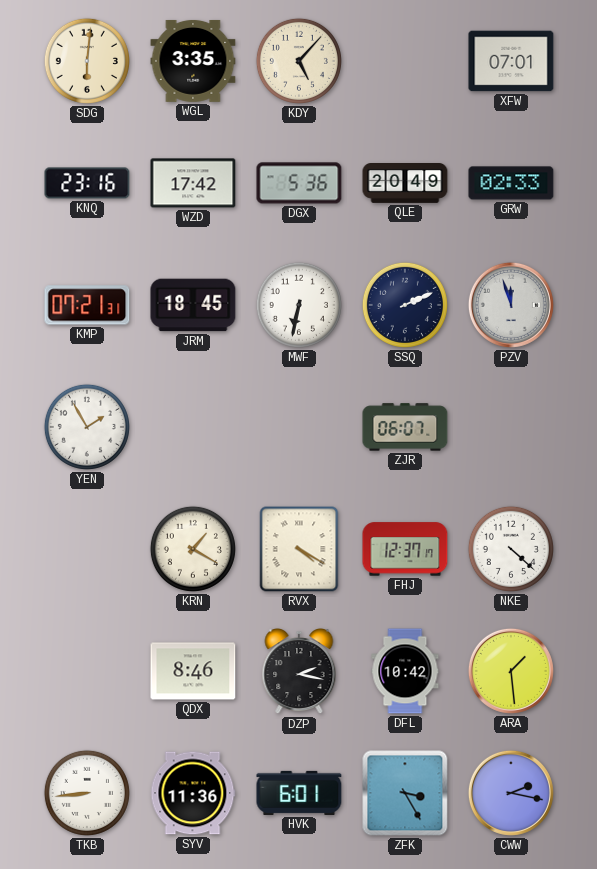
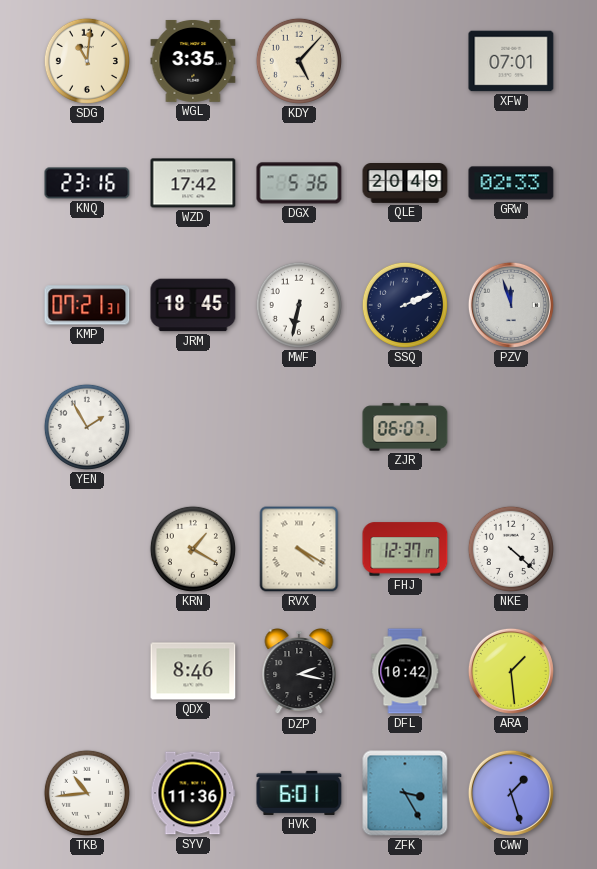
SDG: 6:01 -> 11:01 (87, 61)
TKB: 8:44 -> 10:44 (87, 793)
CWW: 2:17 -> 1:27 (511, 793)
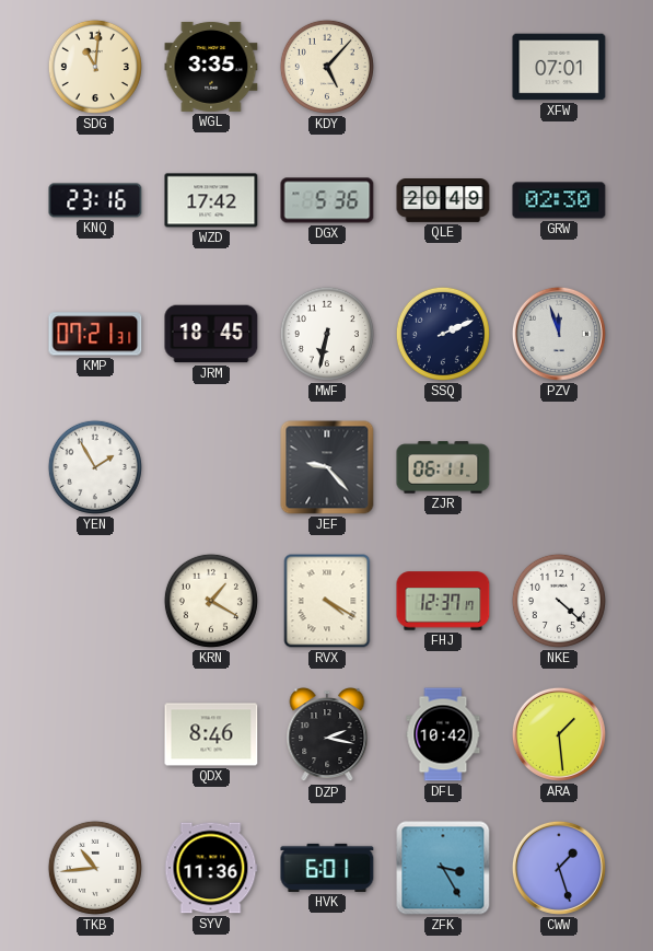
GRW: 02:33 -> 02:30 (559, 200)
JEF: none -> 9:23 (327, 467)
ZJR: 06:07 -> 06:11 (443, 467)
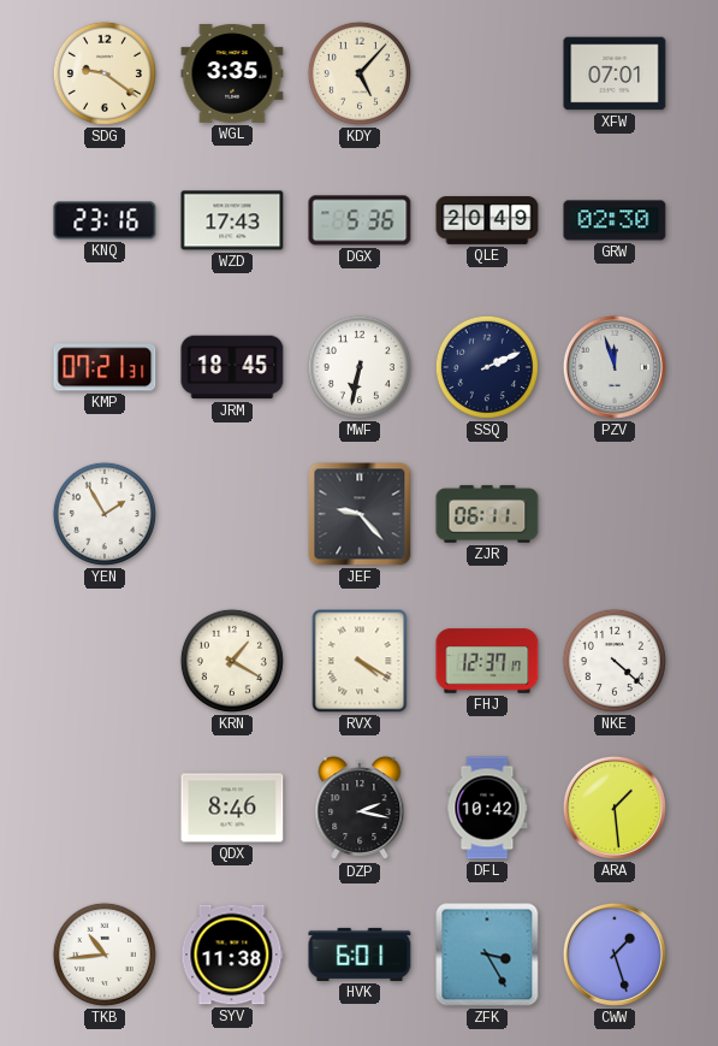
SDG: 11:01 -> 9:21 (105, 73)
WZD: 17:42 -> 17:43 (232, 220)
SYV: 11:36 -> 11:38 (232, 955)
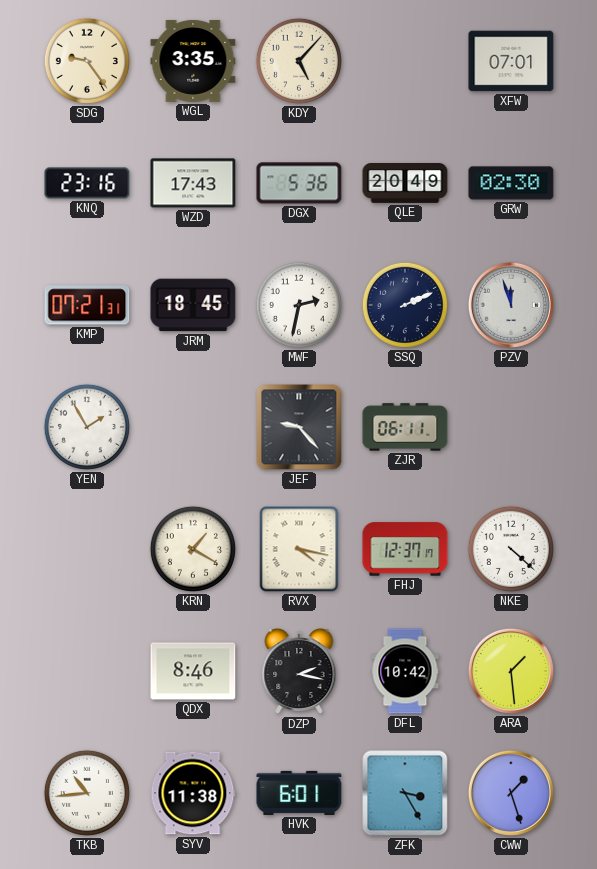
SDG: 9:21 -> 9:24 (87, 61)
MWF: 6:32 -> 2:32 (299, 305)
RVX: 4:20 -> 4:17 (299, 549)
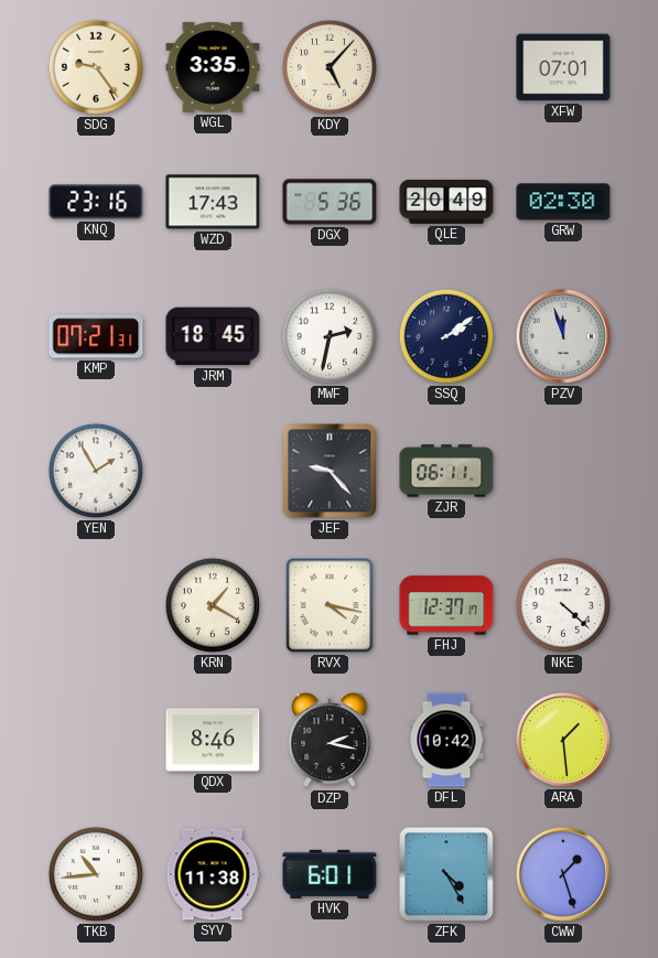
SSQ: 2:11 -> 2:09 (446, 336)
ZFK: 3:25 -> 4:25 (446, 874)
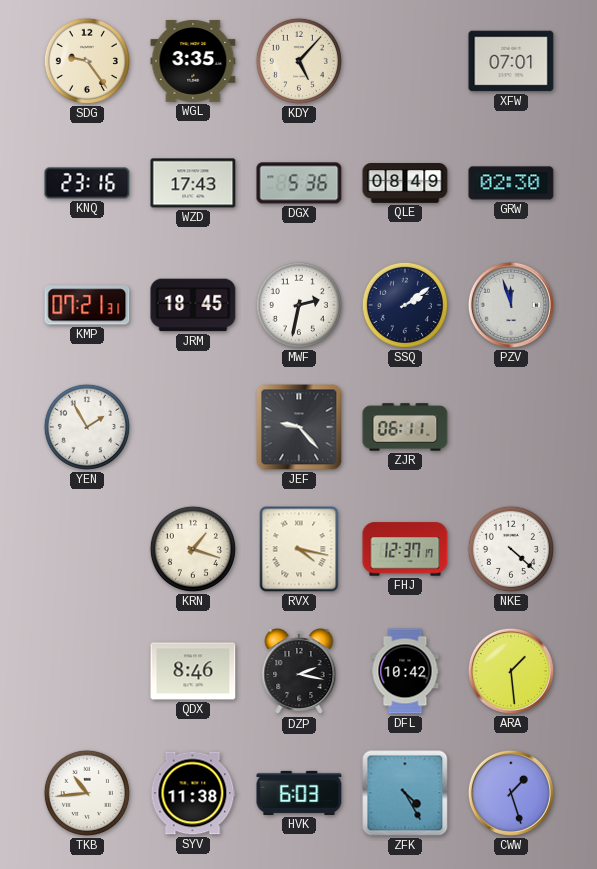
QLE: 20:49 -> 08:49 (405, 184)
KRN: 1:20 -> 1:18 (193, 549)
HVK: 6:01 -> 6:03 (299, 793)
